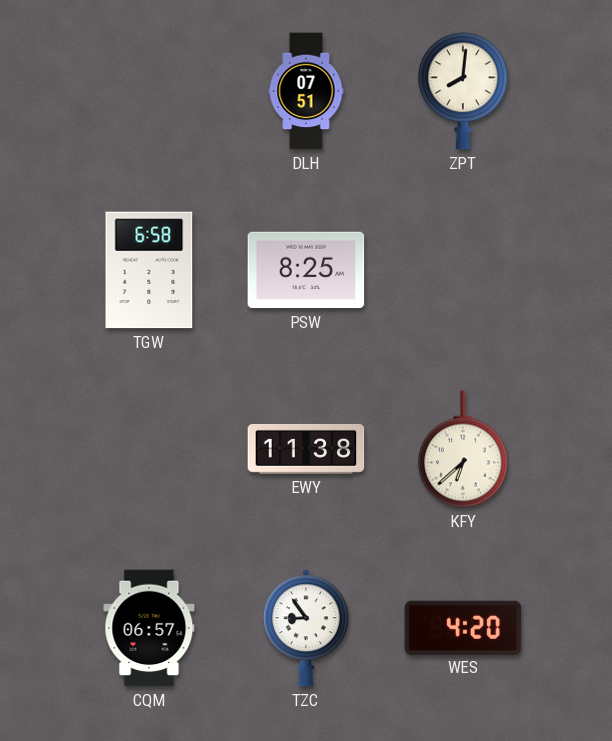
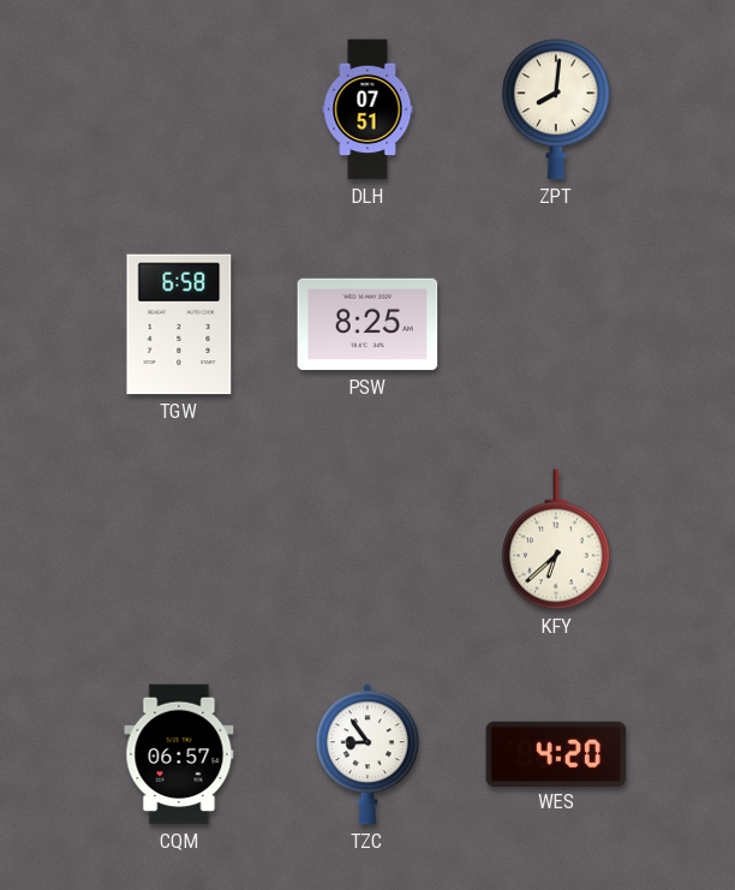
EWY: 11:38 -> none (306, 449)
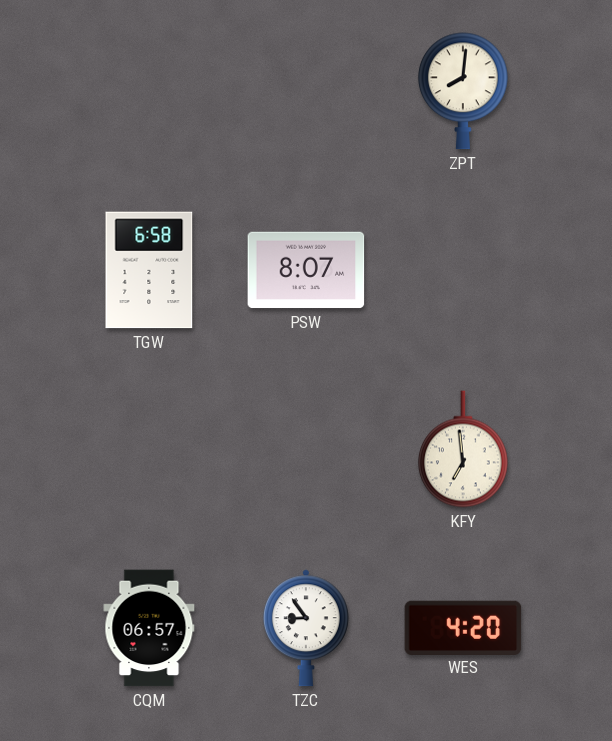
DLH: 07:51 -> none (367, 109)
PSW: 8:25 -> 8:07 (306, 270)
KFY: 6:38 -> 6:59 (463, 449)
